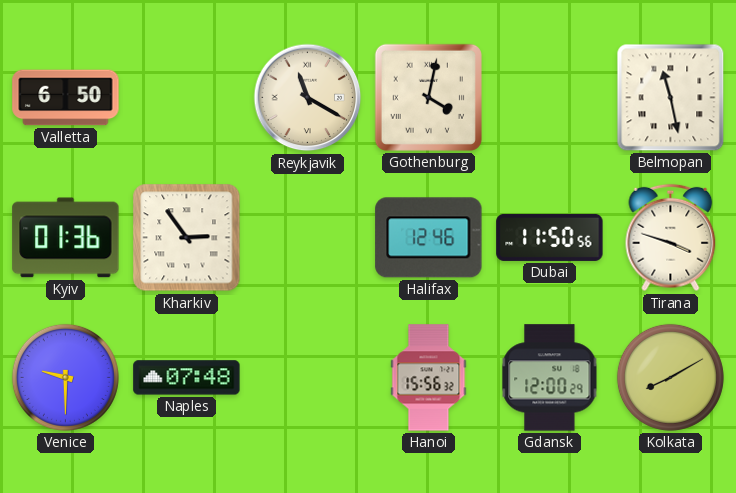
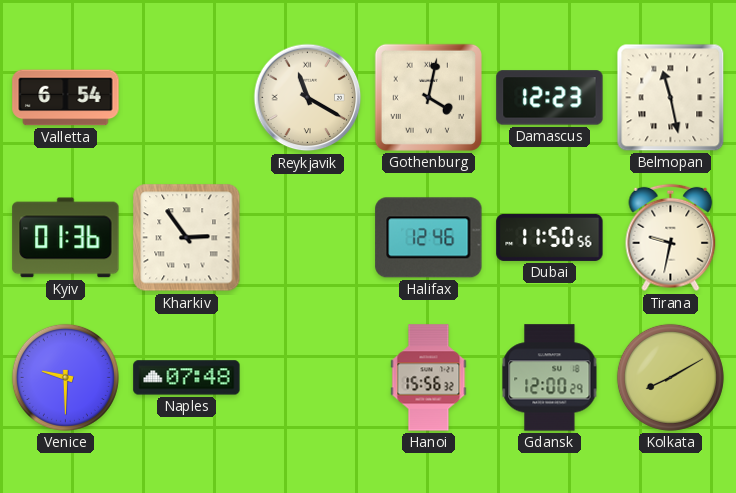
Valletta: 6:50 -> 6:54 (66, 98)
Damascus: none -> 12:23 (550, 98)
Tirana: 3:48 -> 9:32 (671, 238)
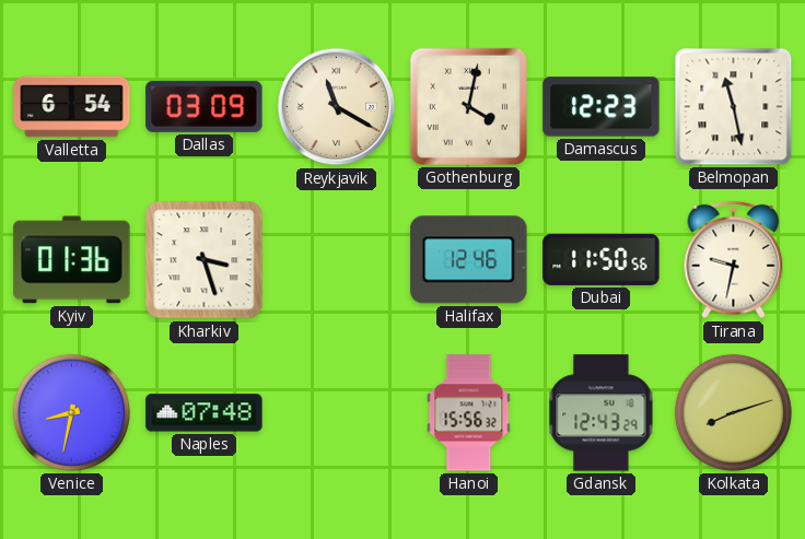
Dallas: none -> 03:09 (205, 106)
Kharkiv: 2:54 -> 3:27 (205, 260)
Venice: 9:30 -> 8:32 (71, 412)
Gdansk: 12:00 -> 12:43 (602, 413)
Kolkata: 8:10 -> 8:12 (733, 412)
